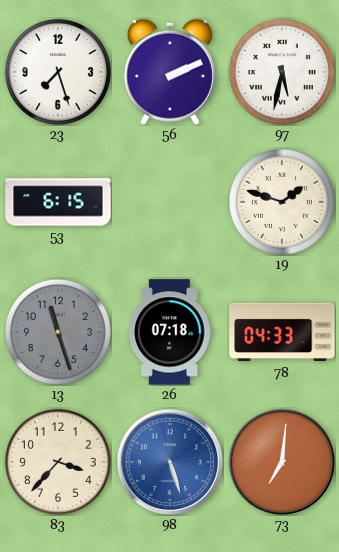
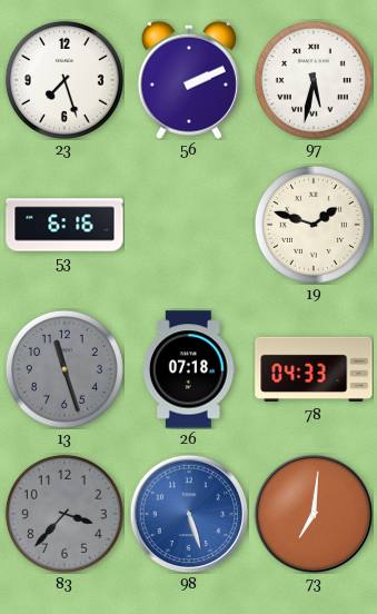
53: 6:15 -> 6:16 (65, 225)
83 dial: cream -> grey (65, 514)
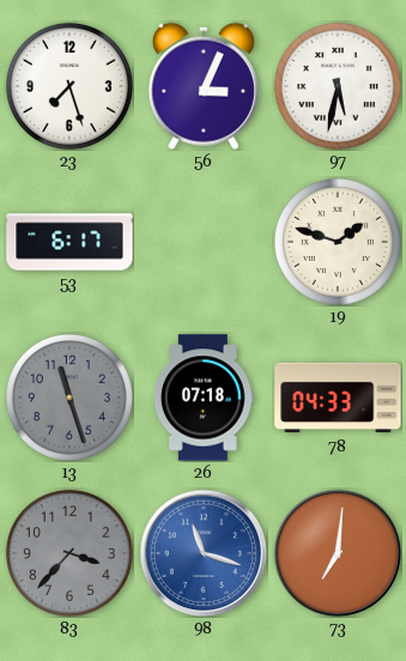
56: 2:11 -> 3:04 (204, 86)
53: 6:16 -> 6:17 (69, 242)
98: 5:27 -> 11:18 (204, 553)
